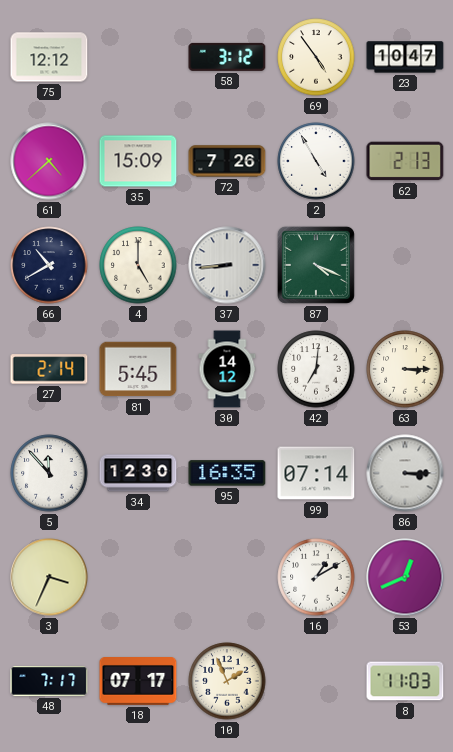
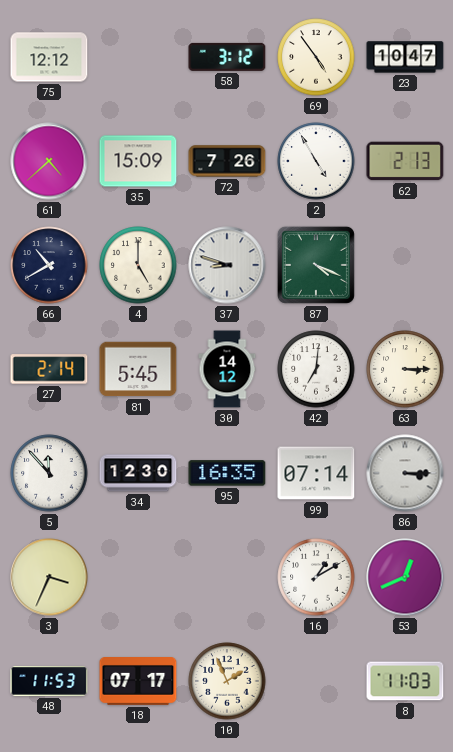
37: 8:44 -> 8:48 (227, 265)
48: 7:17 -> 11:53 (49, 681)
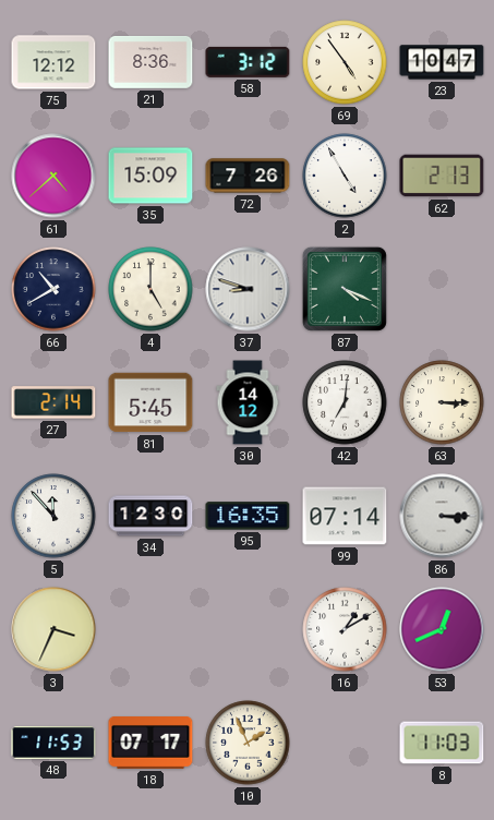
21: none -> 8:36 (150, 62)
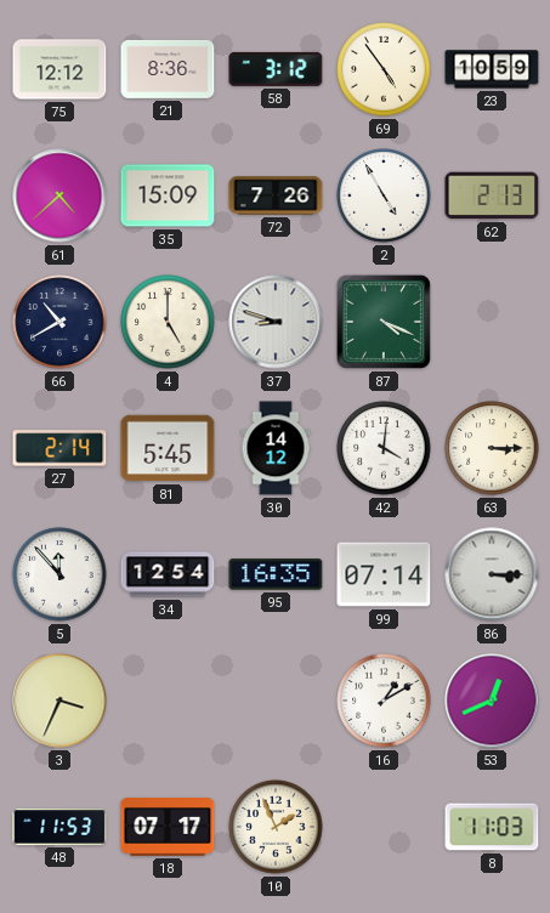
23: 10:47 -> 10:59 (492, 69)
42: 7:01 -> 4:01 (384, 448)
34: 12:30 -> 12:54 (168, 574)
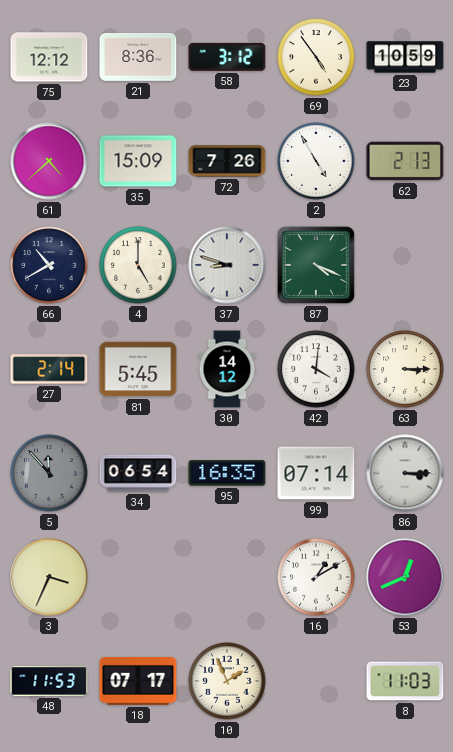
5 dial: white -> grey (49, 473)
34: 12:54 -> 06:54 (138, 473)
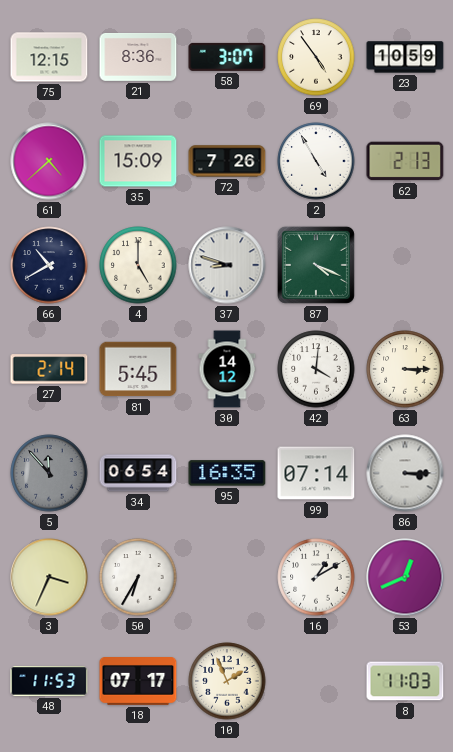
75: 12:12 -> 12:15 (49, 57)
58: 3:12 -> 3:07 (227, 57)
50: none -> 6:35 (138, 577)
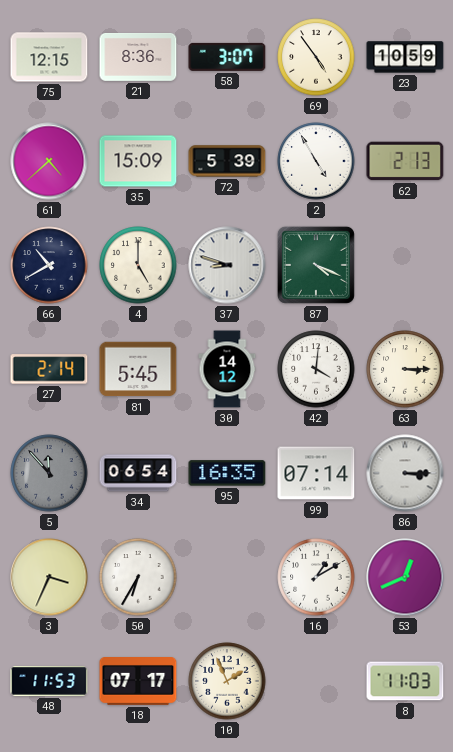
72: 7:26 -> 5:39 (227, 161)
